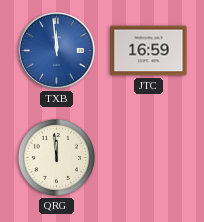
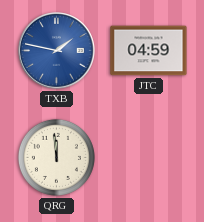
TXB: 11:59 -> 1:47 (57, 51)
JTC: 16:59 -> 04:59 (149, 51)
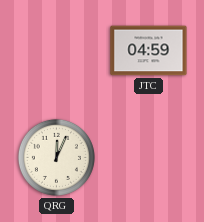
TXB: 1:47 -> none (57, 51)
QRG: 11:59 -> 12:04 (56, 157)
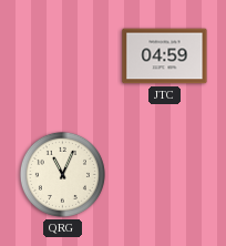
QRG: 12:04 -> 11:04 (62, 174)
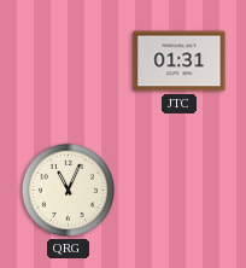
JTC: 04:59 -> 01:31 (180, 62)
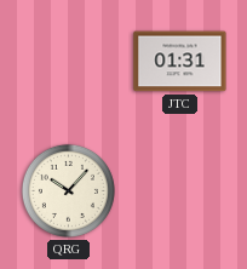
QRG: 11:04 -> 10:07 (68, 190)
